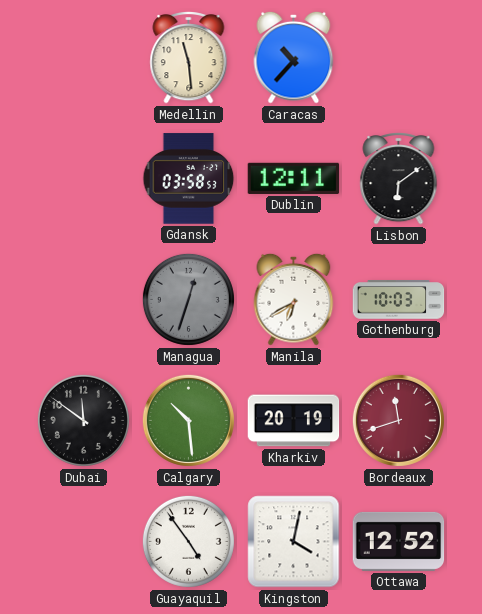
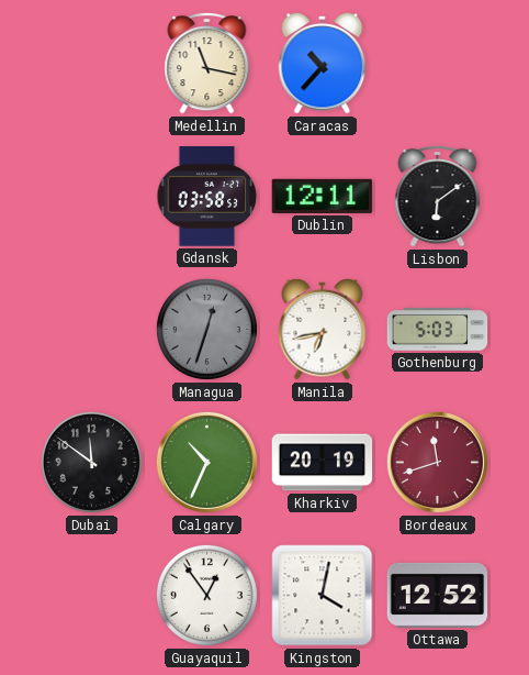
Medellin: 11:29 -> 11:17 (207, 64)
Manila: 6:40 -> 6:43 (323, 329)
Gothenburg: 10:03 -> 5:03 (438, 330)
Calgary: 10:29 -> 10:34 (206, 462)
Guayaquil: 4:54 -> 12:54 (206, 595)
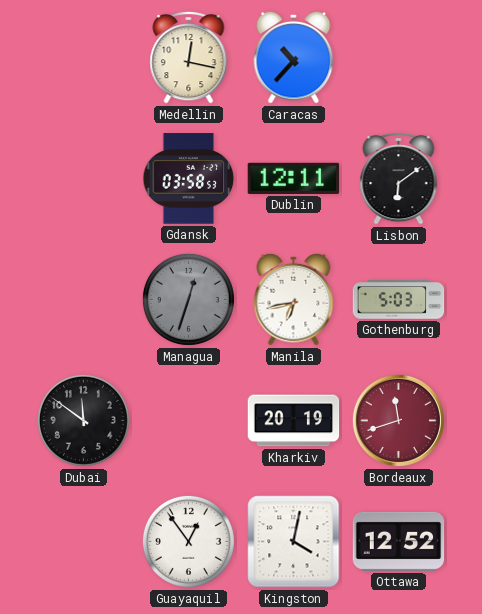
Medellin: 11:17 -> 12:17 (189, 58)
Calgary: 10:34 -> none (206, 462)
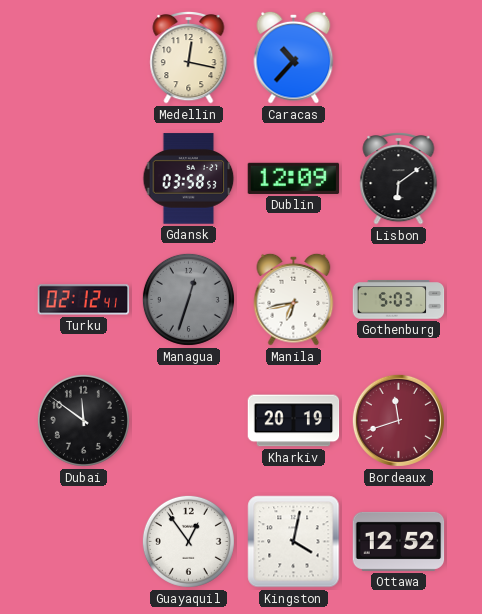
Dublin: 12:11 -> 12:09 (294, 178)
Turku: none -> 02:12 (84, 300)
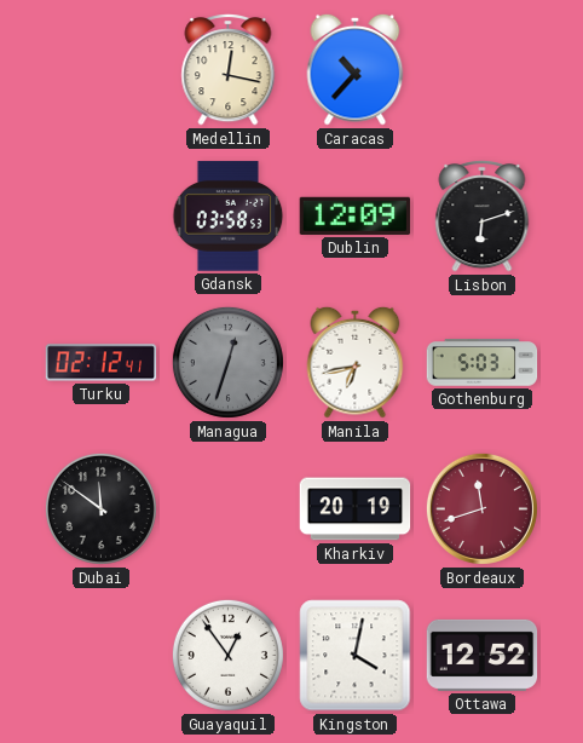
Lisbon: 6:09 -> 6:12 (483, 217)
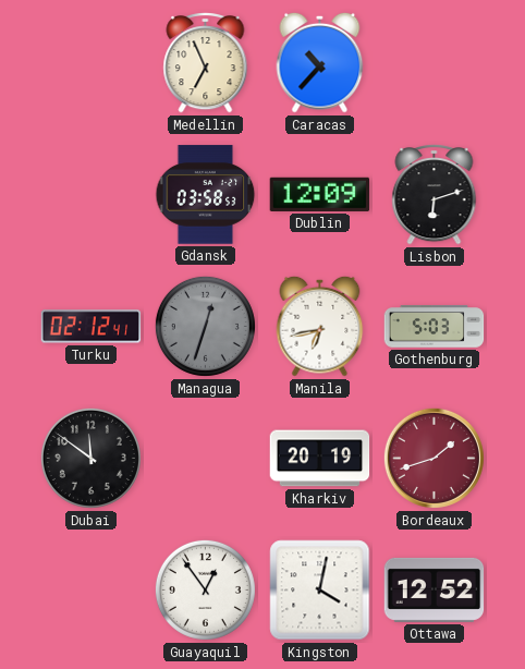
Medellin: 12:17 -> 6:56 (206, 63)
Bordeaux: 11:42 -> 1:42 (434, 458)
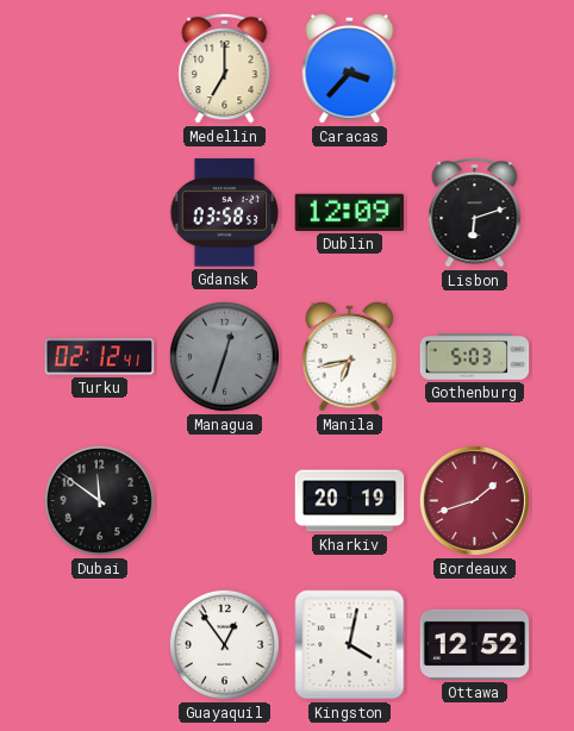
Medellin: 6:56 -> 7:00 (225, 69)
Caracas: 10:37 -> 3:37 (350, 68)
